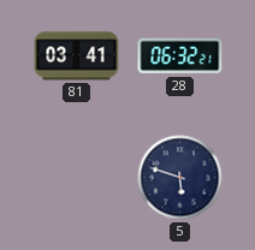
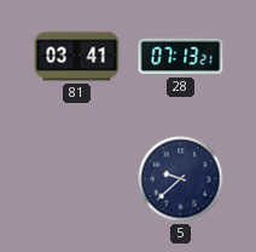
28: 06:32 -> 07:13 (181, 57)
5: 5:48 -> 9:38 (181, 179)
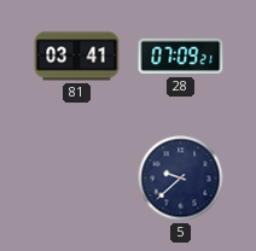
28: 07:13 -> 07:09 (181, 57)
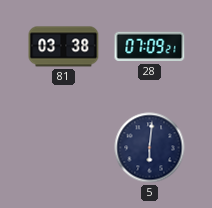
81: 03:41 -> 03:38 (64, 47)
5: 9:38 -> 6:01 (150, 148)
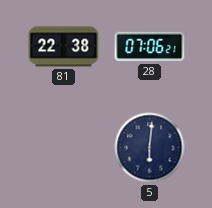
81: 03:38 -> 22:38 (64, 47)
28: 07:09 -> 07:06 (150, 47)
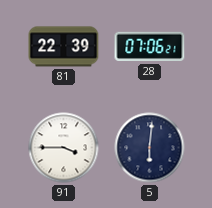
81: 22:38 -> 22:39 (64, 47)
91: none -> 3:45 (64, 148)
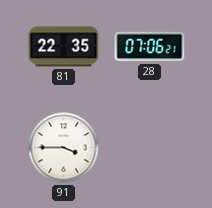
81: 22:39 -> 22:35 (64, 47)
5: 6:01 -> none (150, 148)
